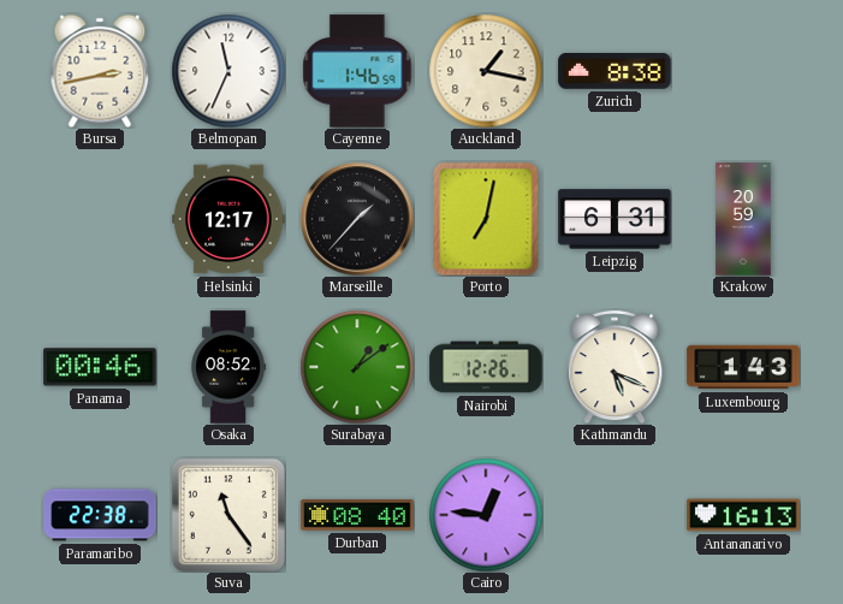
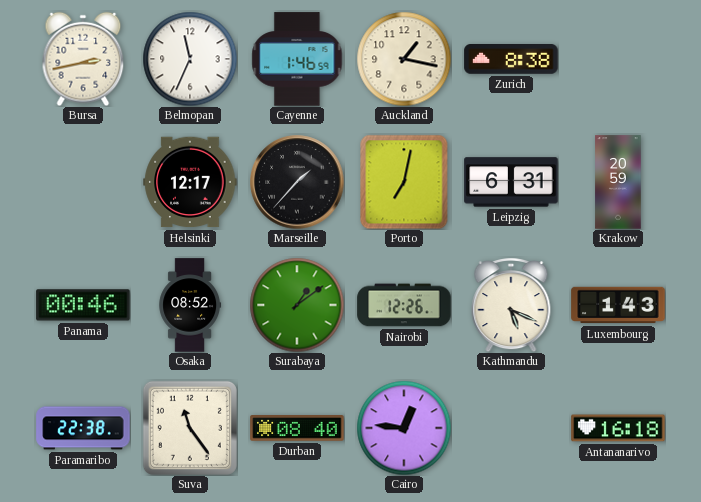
Antananarivo: 16:13 -> 16:18 (618, 428)
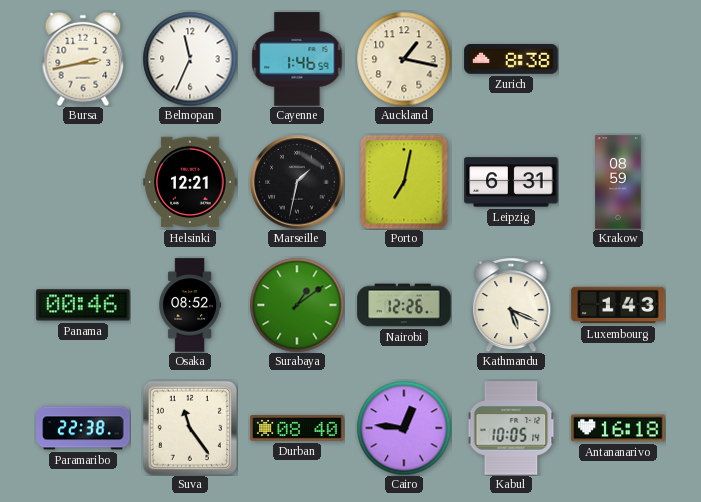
Helsinki: 12:17 -> 12:21 (190, 182)
Marseille: 1:37 -> 1:32 (297, 182)
Krakow: 20:59 -> 08:59 (618, 182)
Kabul: none -> 10:05 (511, 428)
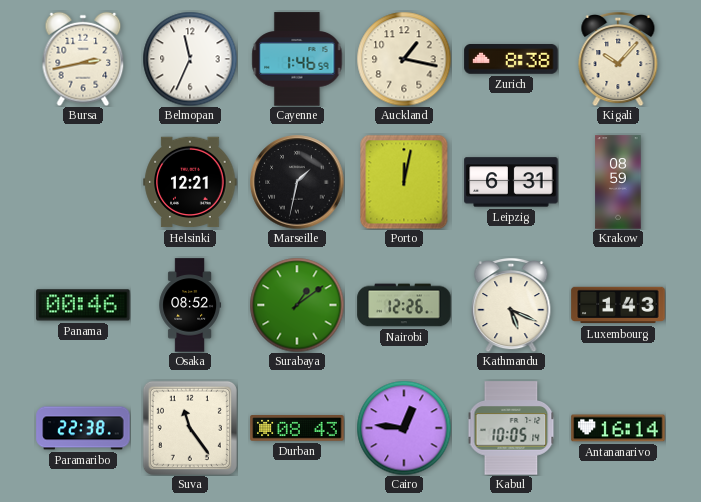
Kigali: none -> 10:07 (618, 60)
Porto: 7:02 -> 12:02 (404, 182)
Durban: 08:40 -> 08:43 (297, 428)
Antananarivo: 16:18 -> 16:14 (618, 428)
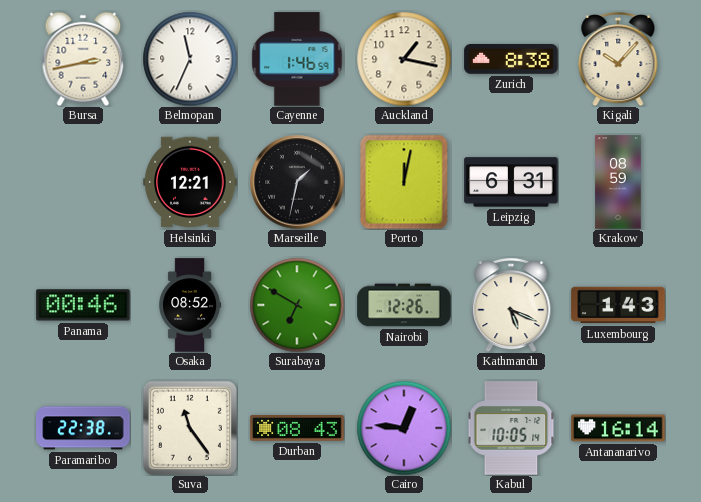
Surabaya: 1:09 -> 6:50 (297, 305)
